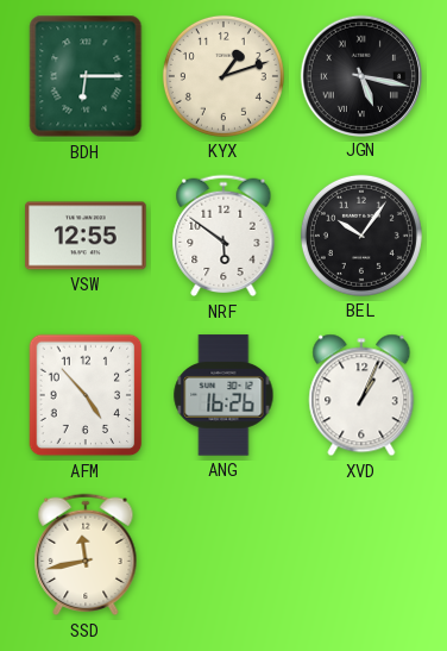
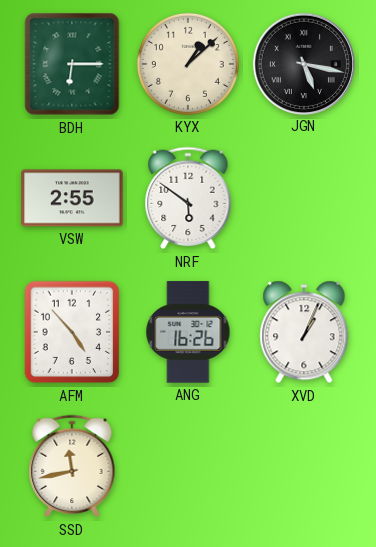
KYX: 1:12 -> 1:08 (188, 64)
VSW: 12:55 -> 2:55 (72, 198)
BEL: 10:06 -> none (361, 236)
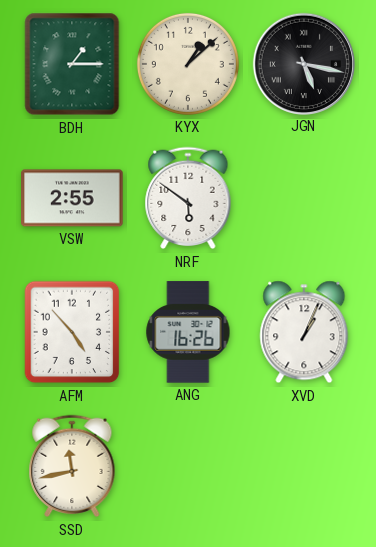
BDH: 6:15 -> 1:15 (72, 64)
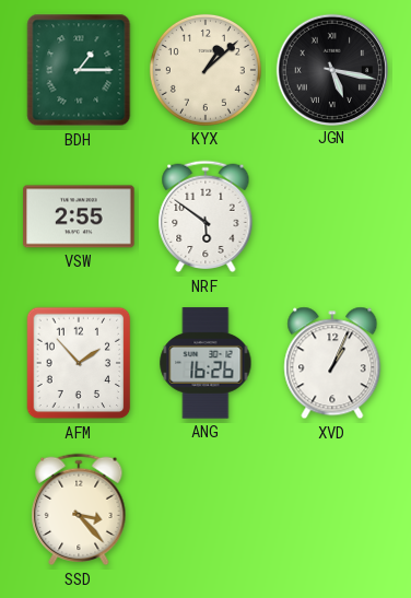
AFM: 4:53 -> 1:53 (79, 363)
SSD: 11:43 -> 3:23 (79, 509)
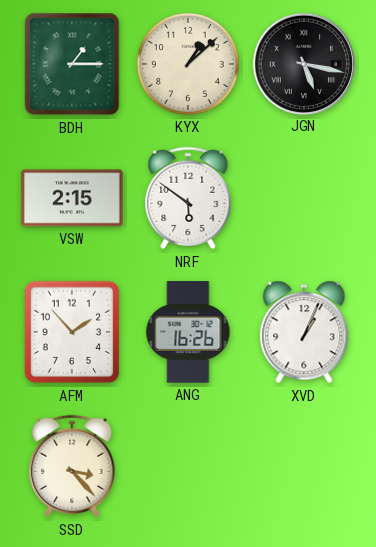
VSW: 2:55 -> 2:15 (72, 198)
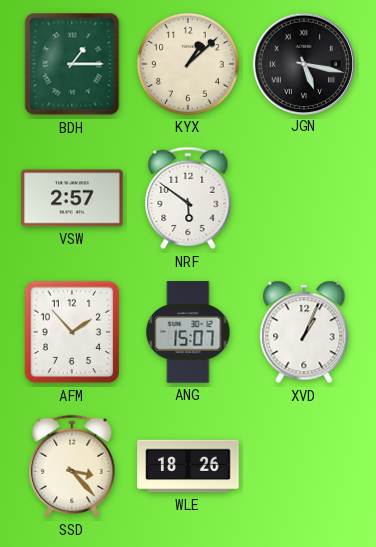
VSW: 2:15 -> 2:57 (72, 198)
ANG: 16:26 -> 15:07 (188, 332)
WLE: none -> 18:26 (188, 466)
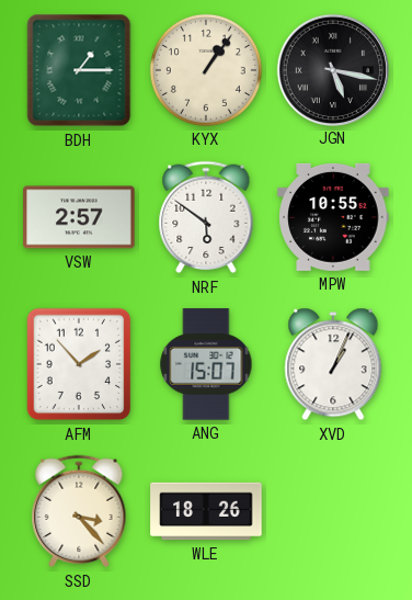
KYX: 1:08 -> 1:06 (206, 70)
MPW: none -> 10:55 (333, 217)
